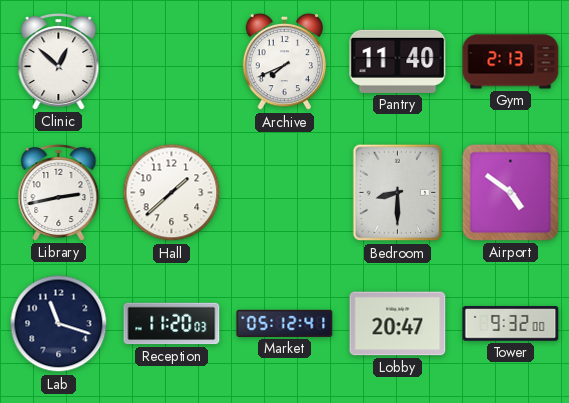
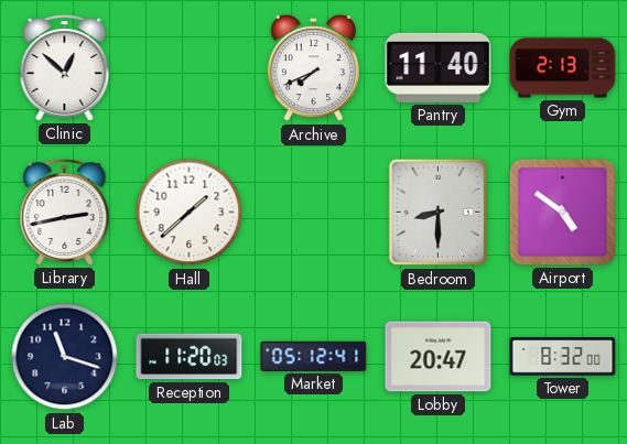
Tower: 9:32 -> 8:32 (563, 357)
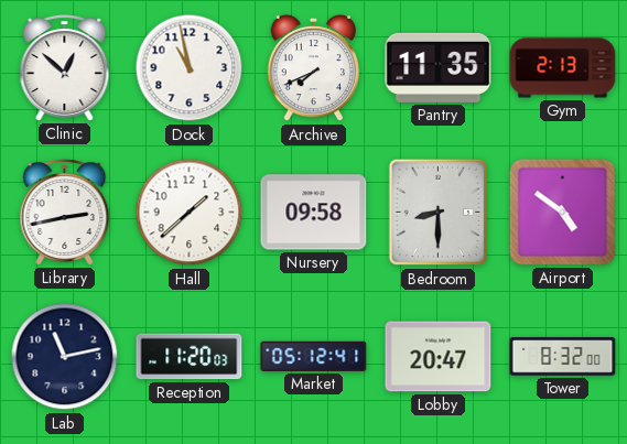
Dock: none -> 10:58 (190, 68)
Pantry: 11:40 -> 11:35 (439, 67)
Nursery: none -> 09:58 (314, 213)
Lab: 11:18 -> 11:13 (65, 357)
